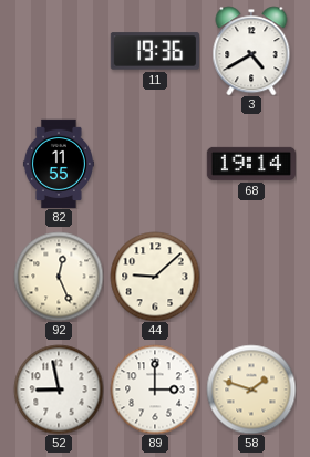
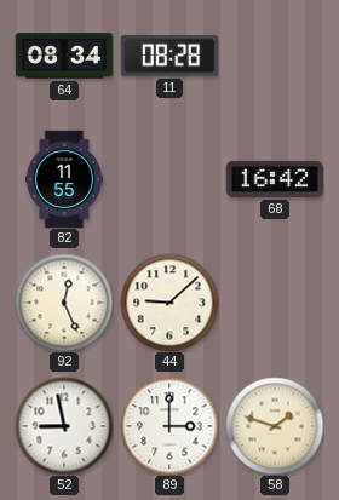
64: none -> 08:34 (64, 56)
11: 19:36 -> 08:28 (168, 56)
3: 4:40 -> none (251, 51)
68: 19:14 -> 16:42 (274, 179)
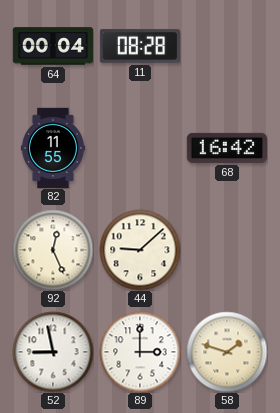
64: 08:34 -> 00:04 (53, 46)
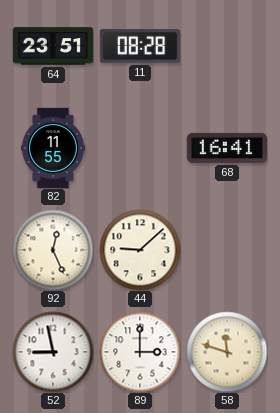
64: 00:04 -> 23:51 (53, 46)
68: 16:42 -> 16:41 (226, 148)
58: 1:48 -> 11:48 (227, 352)
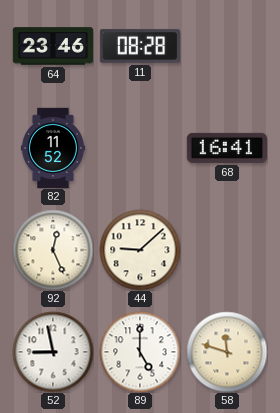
64: 23:51 -> 23:46 (53, 46)
82: 11:55 -> 11:52 (53, 148)
89: 3:00 -> 5:00 (140, 352)
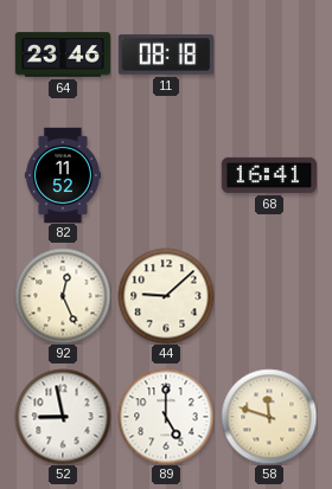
11: 08:28 -> 08:18 (165, 54)
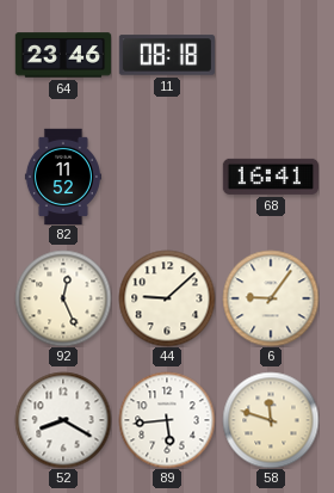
6: none -> 9:06 (271, 298)
52: 8:58 -> 8:20 (63, 420)
89: 5:00 -> 5:44 (167, 420)
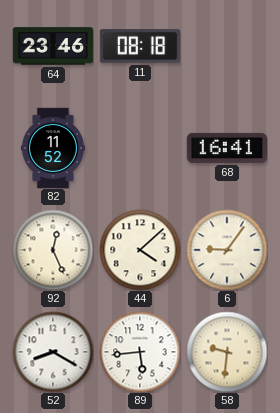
44: 9:08 -> 4:08 (140, 250)
58: 11:48 -> 9:31 (227, 352)
